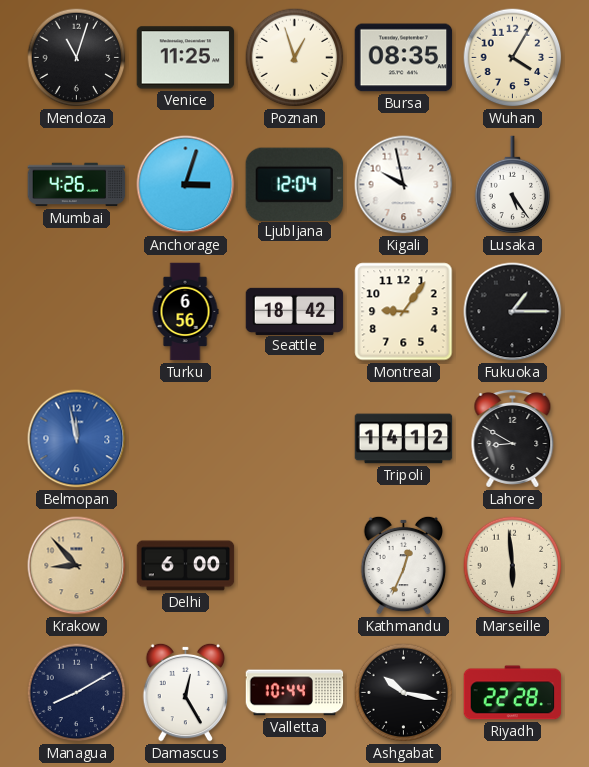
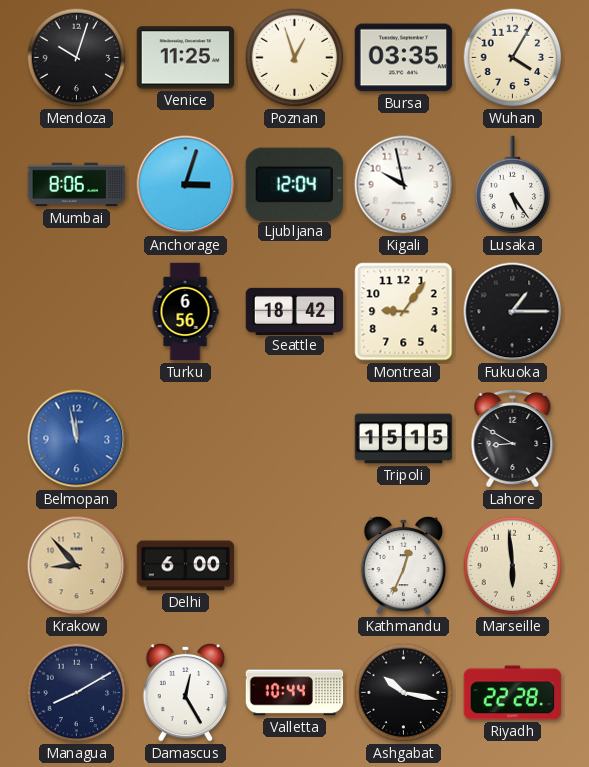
Mendoza: 11:03 -> 10:03 (77, 58)
Bursa: 08:35 -> 03:35 (404, 58)
Mumbai: 4:26 -> 8:06 (77, 185)
Tripoli: 14:12 -> 15:15 (404, 439)
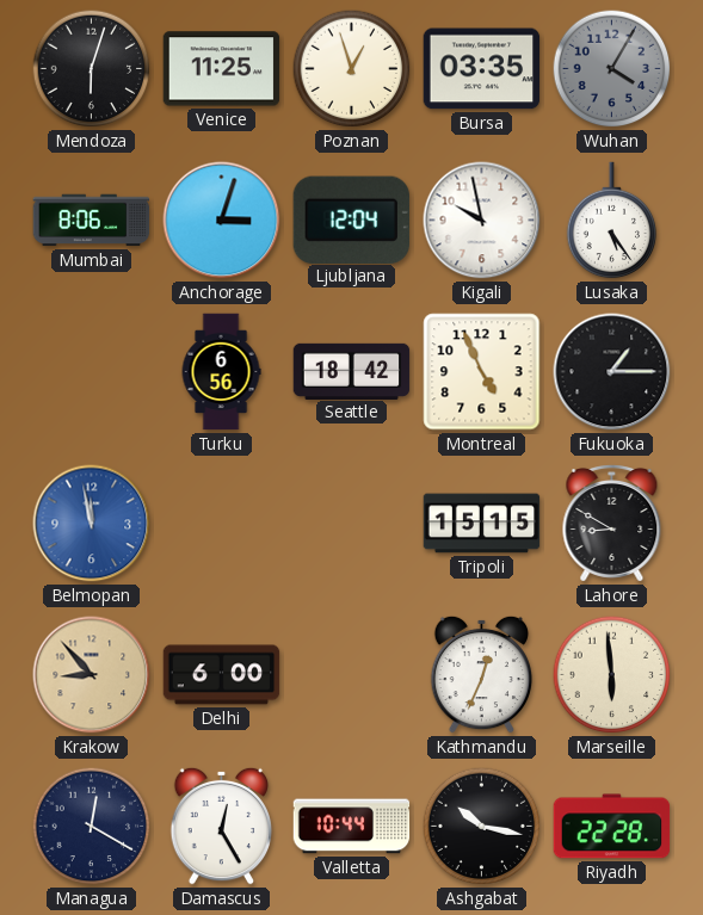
Mendoza: 10:03 -> 6:03 (92, 69)
Wuhan dial: cream -> grey (612, 69)
Montreal: 9:06 -> 4:56 (482, 372)
Managua: 8:10 -> 12:20 (92, 827)
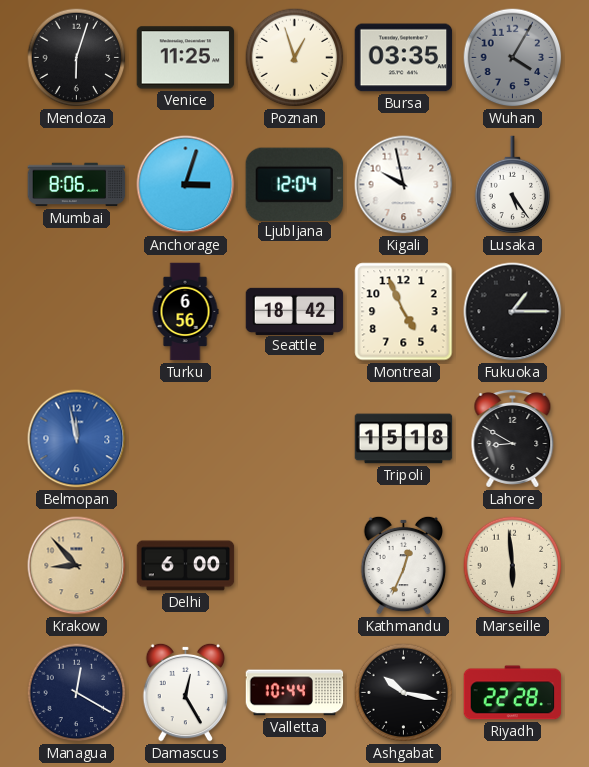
Tripoli: 15:15 -> 15:18 (404, 439)
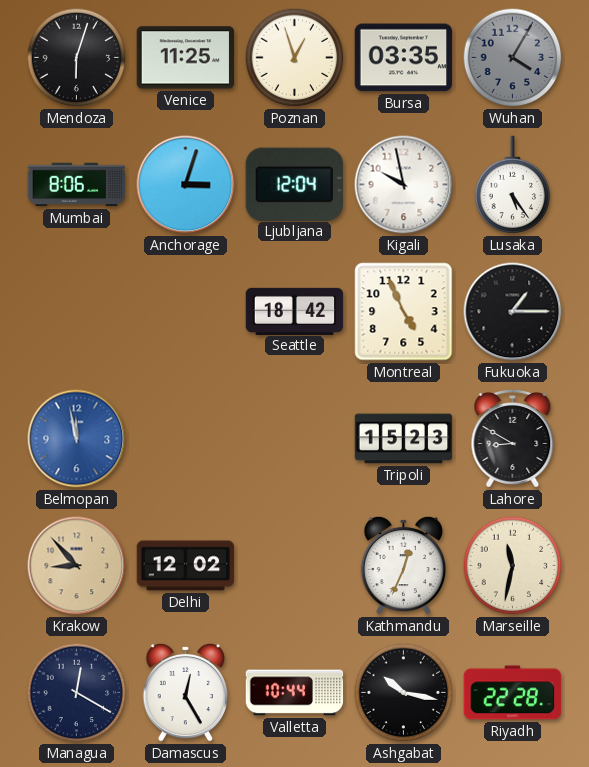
Turku: 6:56 -> none (185, 312)
Tripoli: 15:18 -> 15:23 (404, 439)
Delhi: 6:00 -> 12:02 (186, 566)
Marseille: 5:59 -> 11:32 (513, 566)
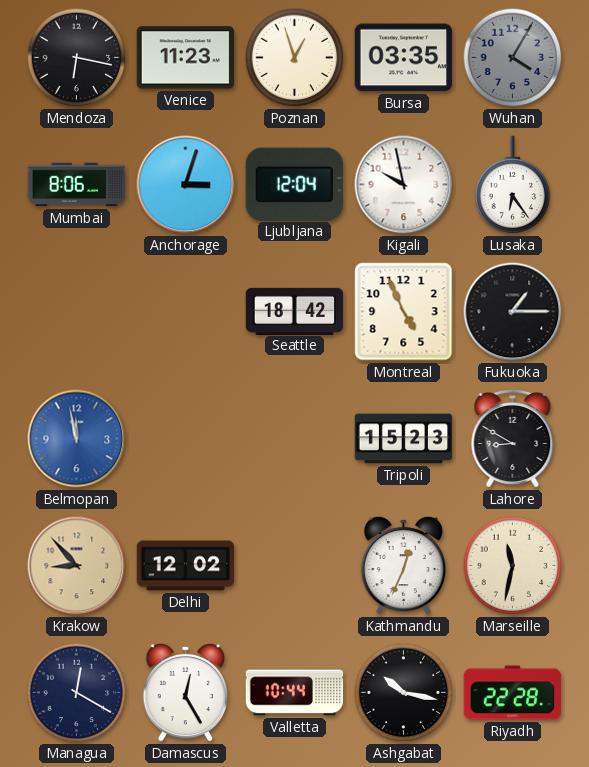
Mendoza: 6:03 -> 6:17 (77, 58)
Venice: 11:25 -> 11:23 (186, 58)
Lusaka: 5:24 -> 6:24 (513, 185)
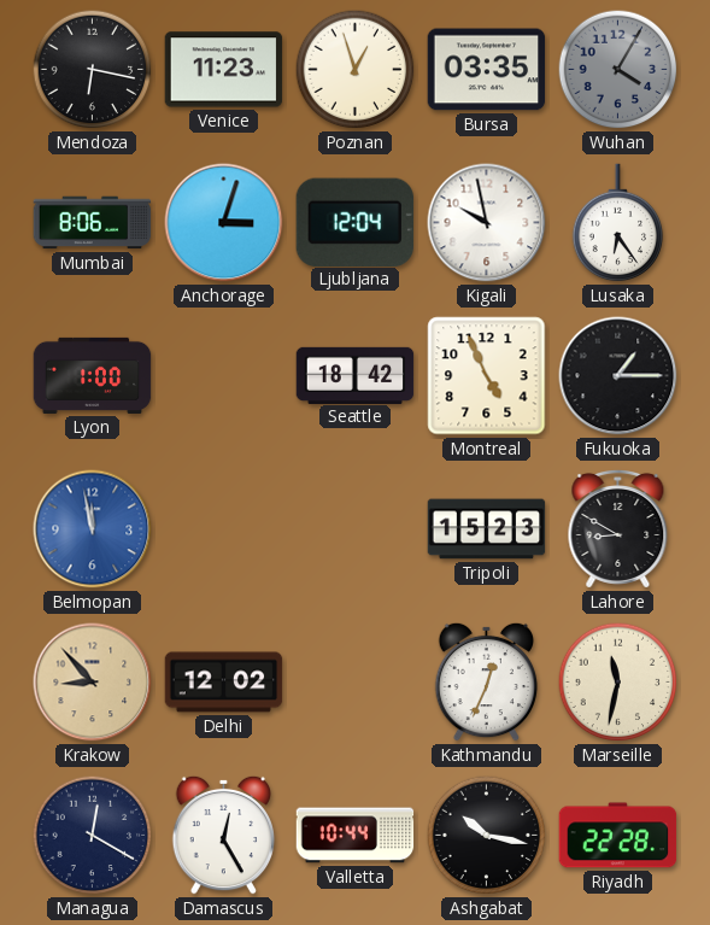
Lyon: none -> 1:00 (93, 375)
